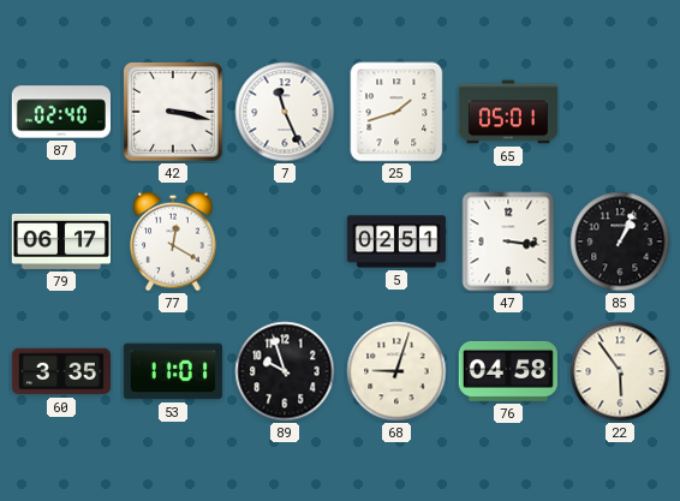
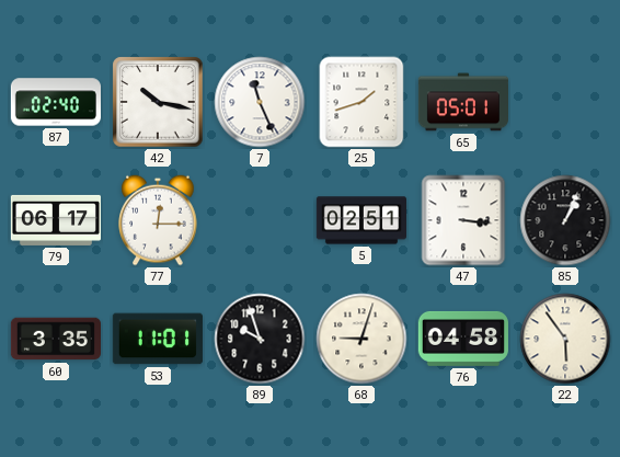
42: 3:17 -> 10:17 (158, 102)
77: 12:20 -> 12:15 (158, 220)
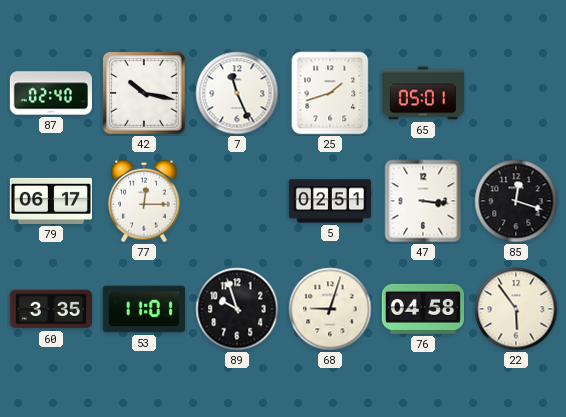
85: 1:04 -> 12:18 (516, 201)
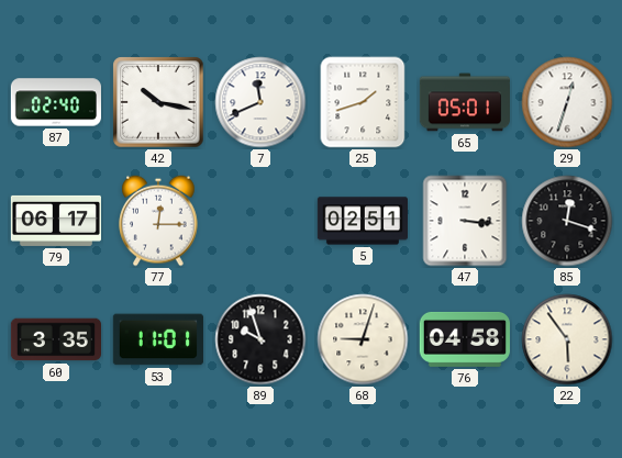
7: 11:26 -> 11:41 (260, 102)
29: none -> 12:33 (567, 102)
